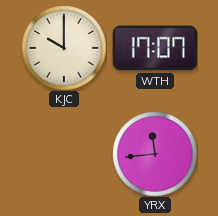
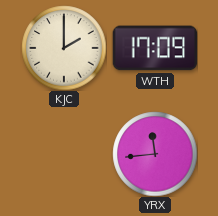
KJC: 10:00 -> 2:00 (64, 48)
WTH: 17:07 -> 17:09 (155, 48)
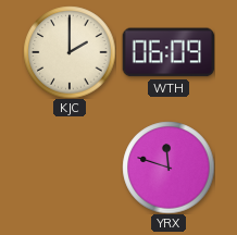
WTH: 17:09 -> 06:09 (169, 52)
YRX: 11:44 -> 11:48 (169, 168)
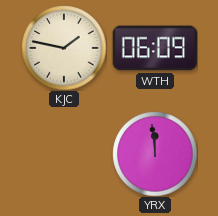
KJC: 2:00 -> 1:47 (64, 48)
YRX: 11:48 -> 11:59 (155, 154)
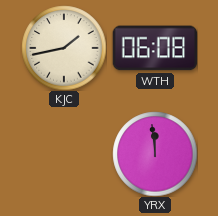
KJC: 1:47 -> 1:43 (64, 48)
WTH: 06:09 -> 06:08 (155, 48)
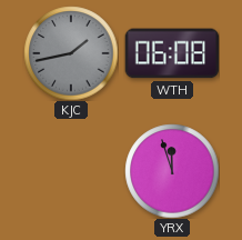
KJC dial: cream -> grey (71, 53)
YRX: 11:59 -> 11:57 (172, 171)
